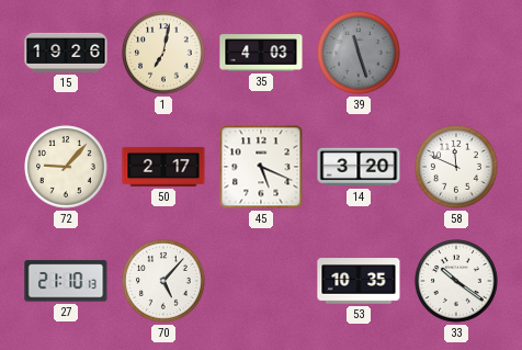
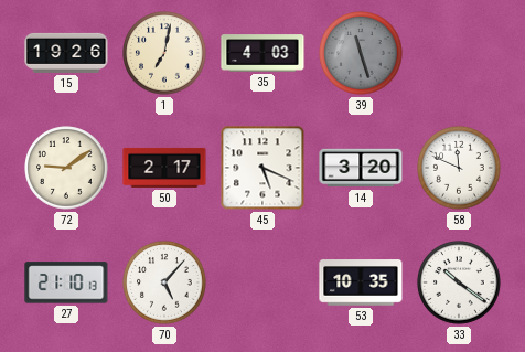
72: 9:07 -> 9:09 (66, 168)
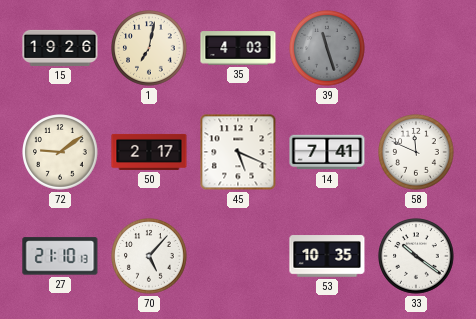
14: 3:20 -> 7:41 (327, 152)
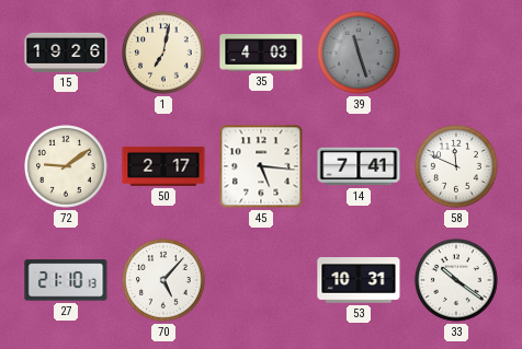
45: 5:19 -> 5:16 (261, 166)
53: 10:35 -> 10:31 (359, 280)
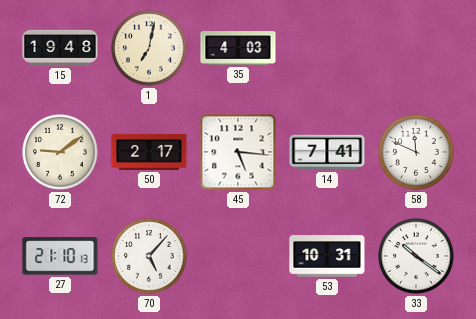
15: 19:26 -> 19:48 (60, 48)
39: 11:27 -> none (359, 53)
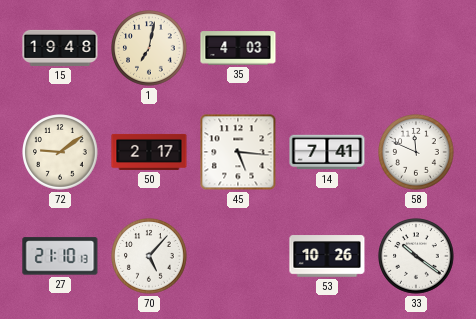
53: 10:31 -> 10:26 (327, 256)
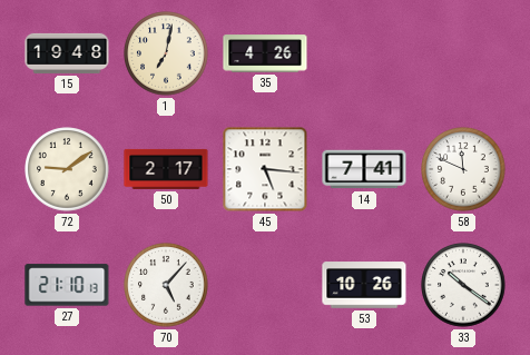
35: 4:03 -> 4:26 (265, 53)
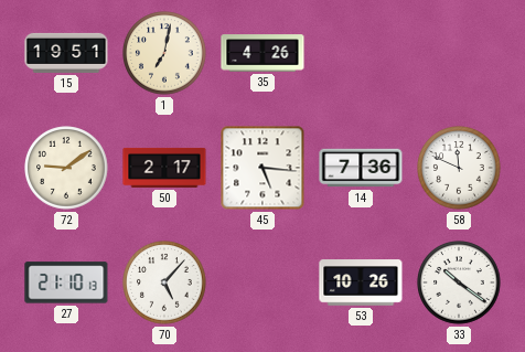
15: 19:48 -> 19:51 (66, 53)
14: 7:41 -> 7:36 (361, 168)
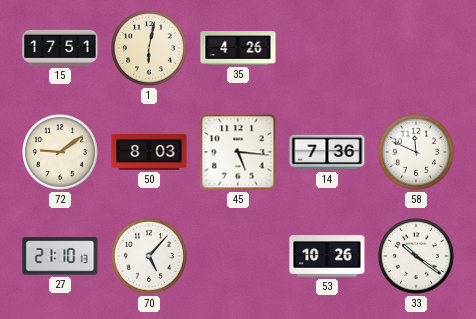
15: 19:51 -> 17:51 (60, 48)
1: 7:02 -> 6:02 (149, 48)
50: 2:17 -> 8:03 (149, 152)
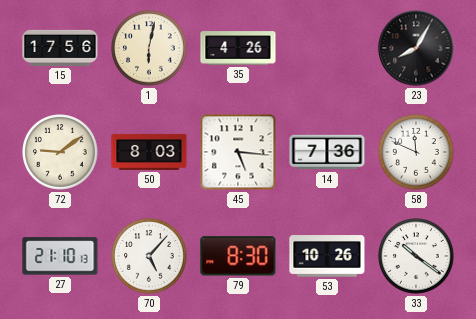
15: 17:51 -> 17:56 (60, 48)
23: none -> 8:05 (416, 48)
79: none -> 8:30 (238, 256)
